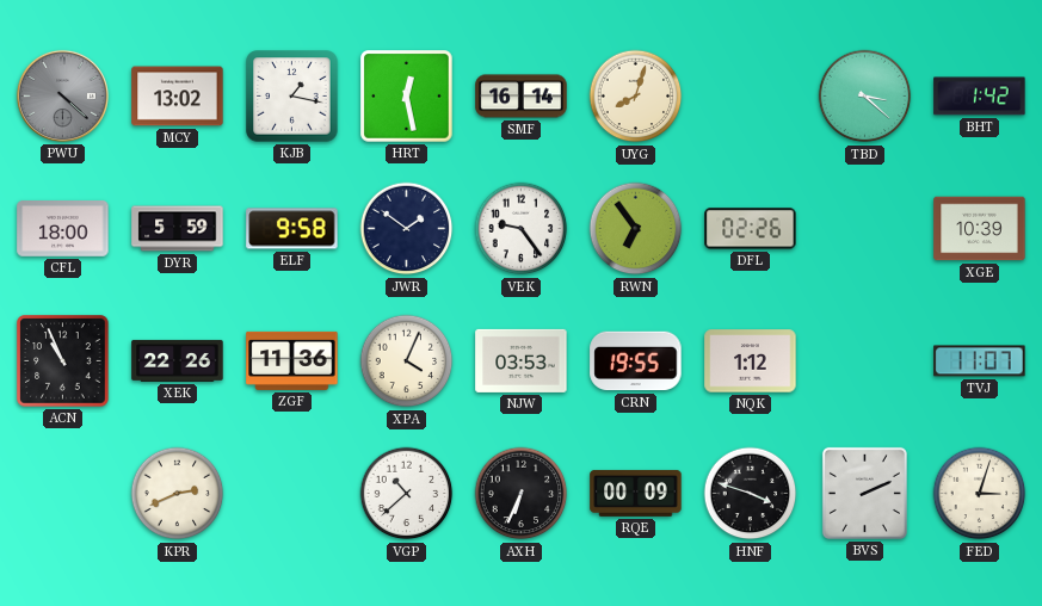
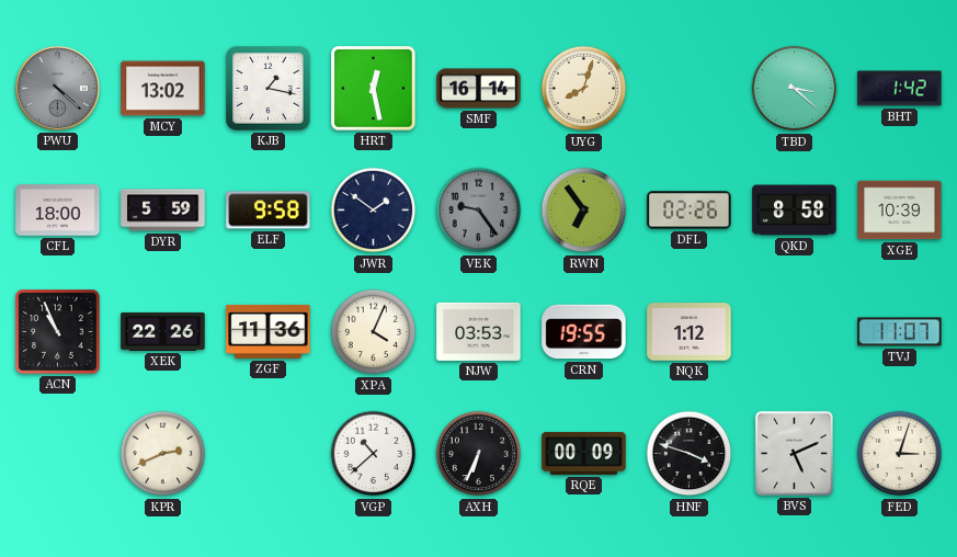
VEK dial: white -> grey (479, 211)
QKD: none -> 8:58 (795, 211)
BVS: 2:11 -> 5:11 (794, 453)
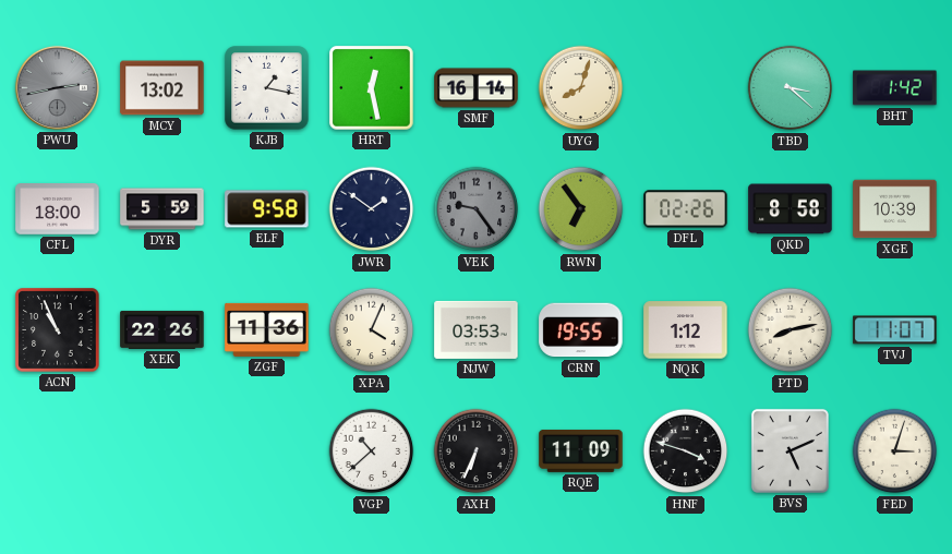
PWU: 4:22 -> 2:43 (57, 87)
PTD: none -> 8:13 (791, 330)
KPR: 2:41 -> none (163, 454)
RQE: 00:09 -> 11:09 (581, 450)
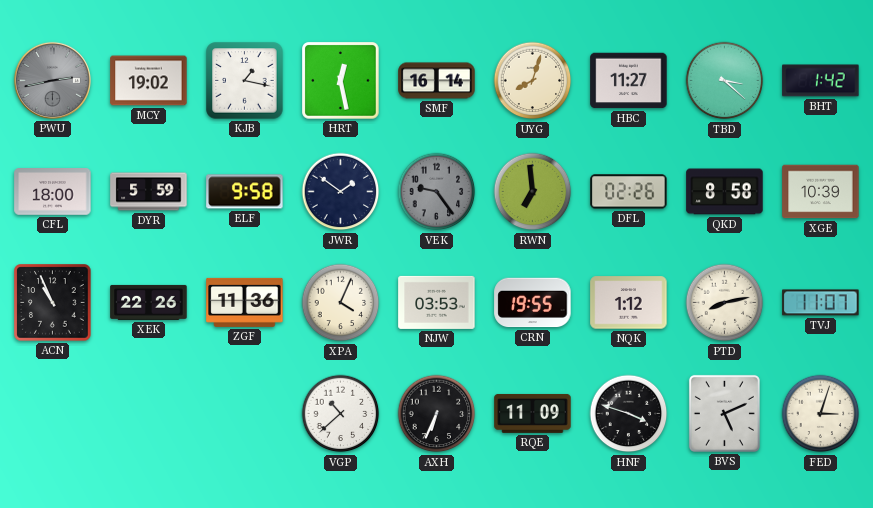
MCY: 13:02 -> 19:02 (149, 81)
HBC: none -> 11:27 (629, 81)
RWN: 6:54 -> 6:59 (533, 192)
